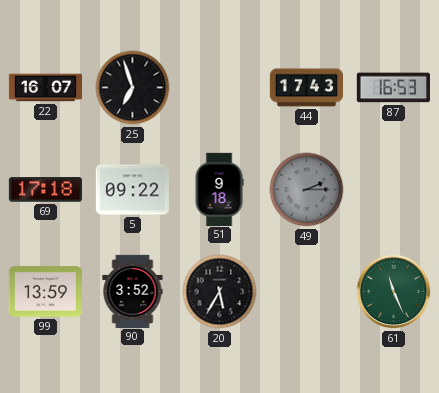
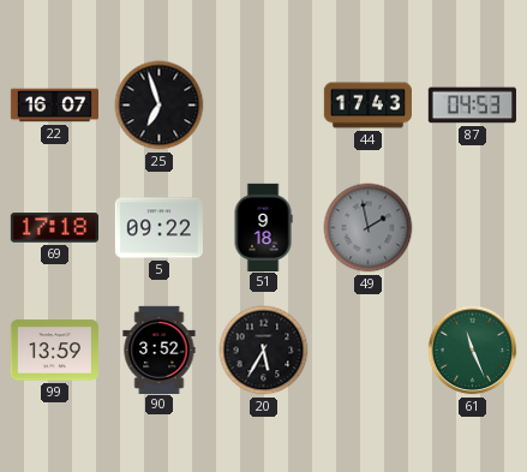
87: 16:53 -> 04:53 (472, 106)
49: 2:15 -> 1:58 (369, 228)
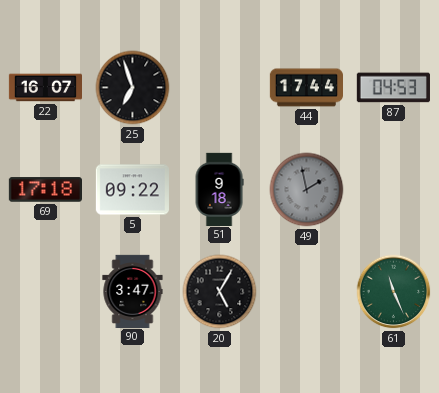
44: 17:43 -> 17:44 (306, 88)
99: 13:59 -> none (54, 351)
90: 3:52 -> 3:47 (133, 291)
20: 5:35 -> 5:05 (220, 292)
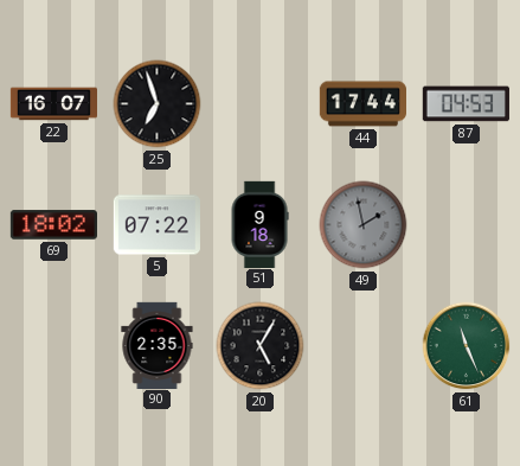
69: 17:18 -> 18:02 (53, 225)
5: 09:22 -> 07:22 (156, 225)
90: 3:47 -> 2:35 (158, 345)
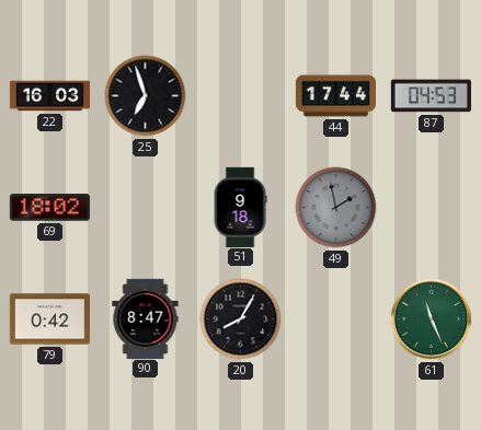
22: 16:07 -> 16:03 (50, 96)
5: 07:22 -> none (156, 225)
79: none -> 0:42 (49, 319)
90: 2:35 -> 8:47 (146, 318)
20: 5:05 -> 8:05 (241, 319)
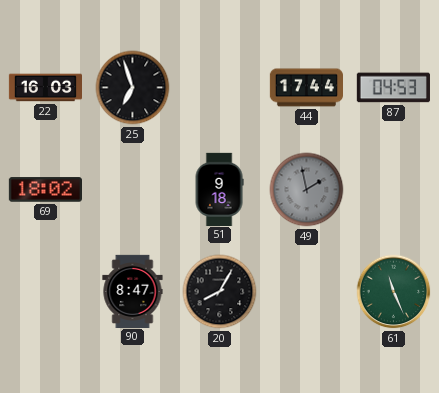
79: 0:42 -> none (49, 319)
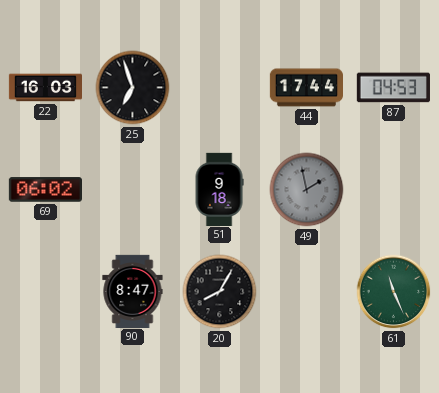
69: 18:02 -> 06:02 (45, 190)
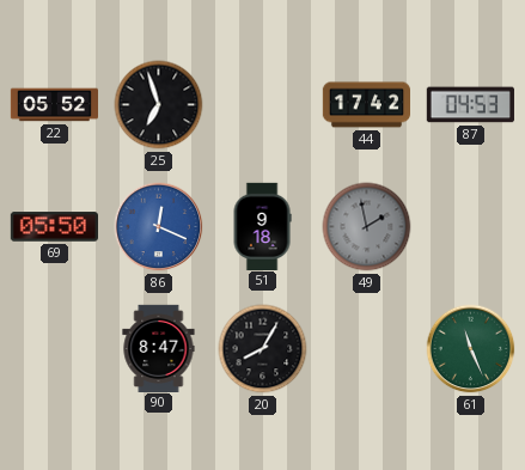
22: 16:03 -> 05:52 (55, 105)
44: 17:44 -> 17:42 (366, 105)
69: 06:02 -> 05:50 (54, 227)
86: none -> 12:19 (159, 227)
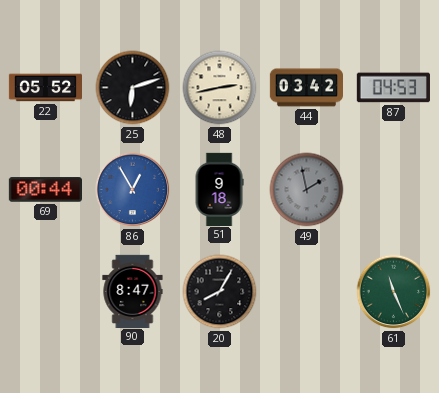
25: 6:57 -> 6:12 (133, 88)
48: none -> 2:43 (220, 88)
44: 17:42 -> 03:42 (306, 88)
69: 05:50 -> 00:44 (45, 190)
86: 12:19 -> 12:55 (133, 190)
